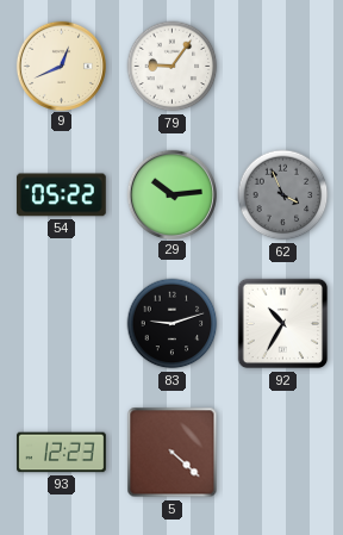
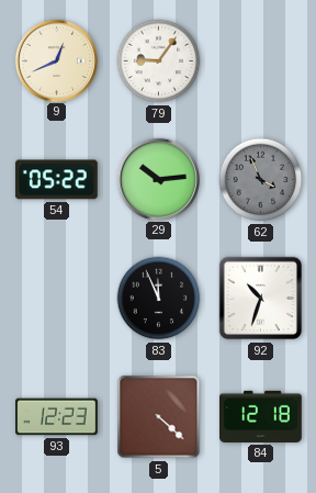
83: 9:12 -> 11:56 (159, 299)
92: 10:35 -> 10:33 (261, 299)
84: none -> 12:18 (261, 416)
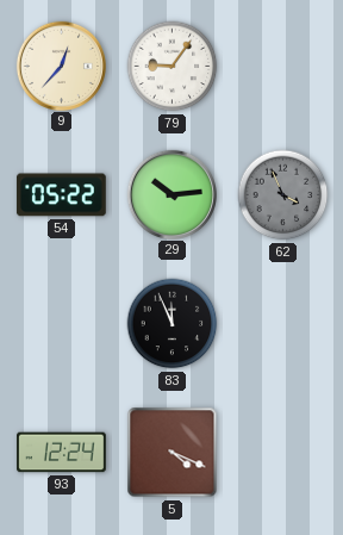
9: 12:41 -> 12:37 (61, 66)
92: 10:33 -> none (261, 299)
93: 12:23 -> 12:24 (62, 453)
5: 4:22 -> 4:19 (173, 453)
84: 12:18 -> none (261, 416)
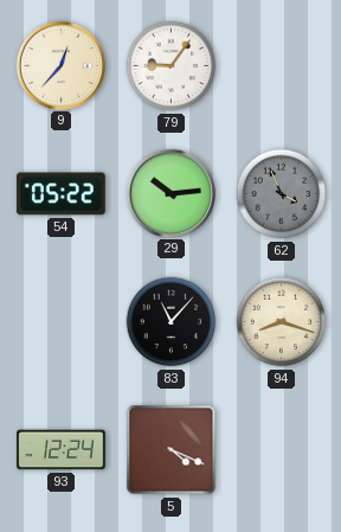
83: 11:56 -> 11:07 (172, 322)
94: none -> 8:18 (282, 322)
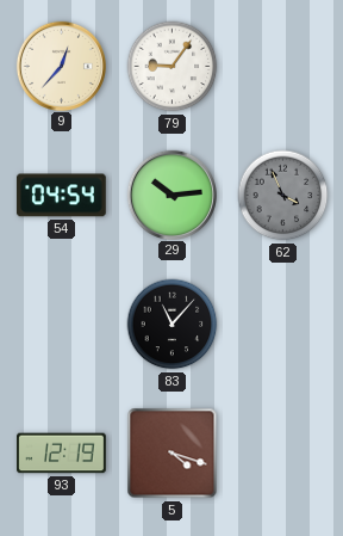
54: 05:22 -> 04:54 (61, 196)
94: 8:18 -> none (282, 322)
93: 12:24 -> 12:19 (62, 454)
5: 4:19 -> 4:18 (173, 454)
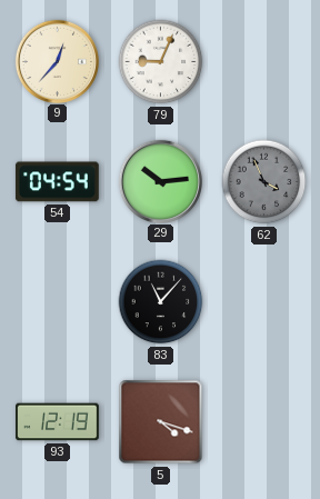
79: 9:06 -> 9:04 (161, 62)
